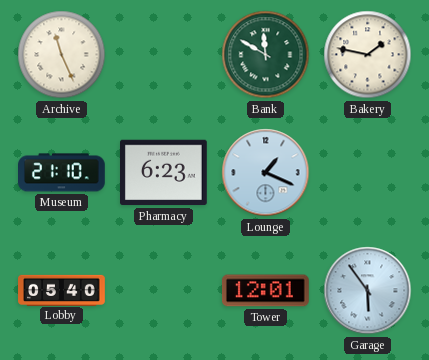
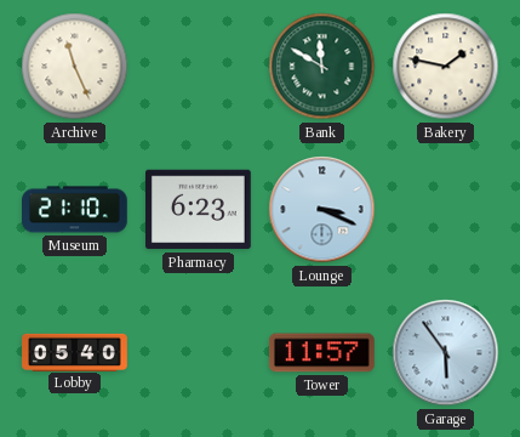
Lounge: 1:19 -> 3:19 (322, 210)
Tower: 12:01 -> 11:57 (322, 353)
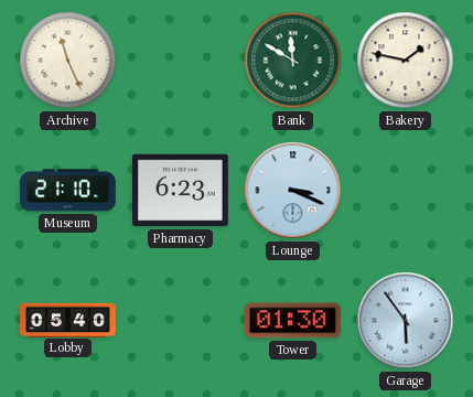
Tower: 11:57 -> 01:30 (293, 321)
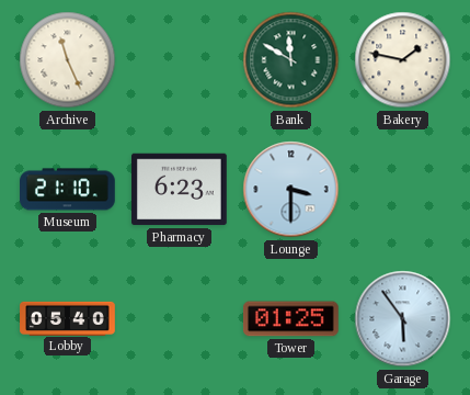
Lounge: 3:19 -> 3:30 (291, 190)
Tower: 01:30 -> 01:25 (291, 319)
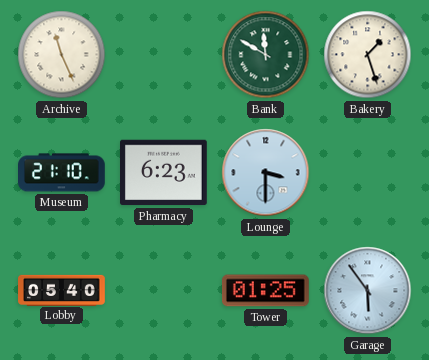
Bakery: 1:47 -> 1:27 (368, 55)
